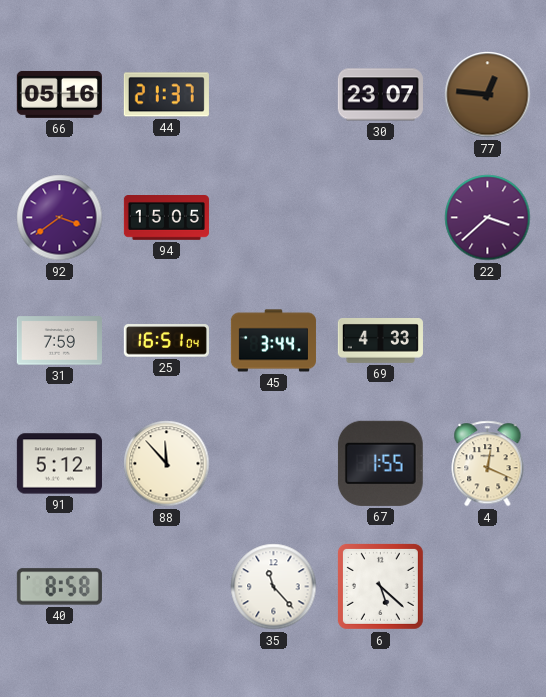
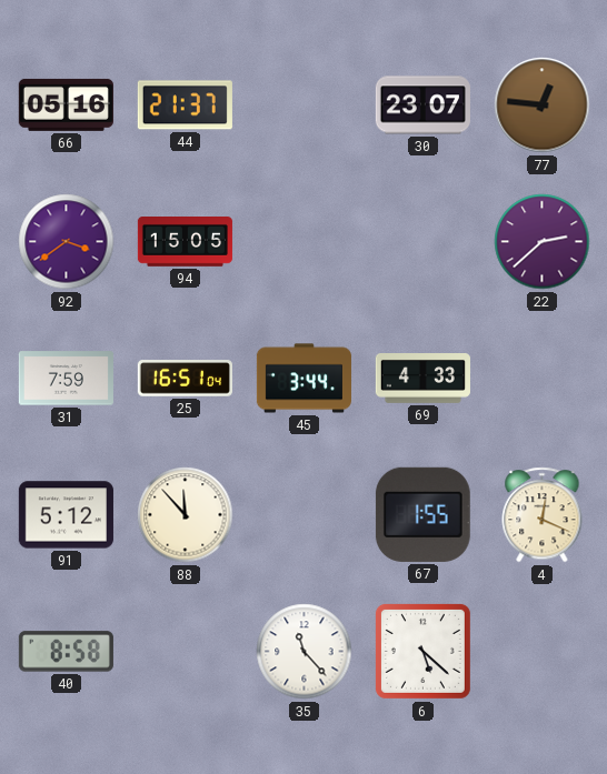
22: 3:38 -> 2:38 (543, 242)
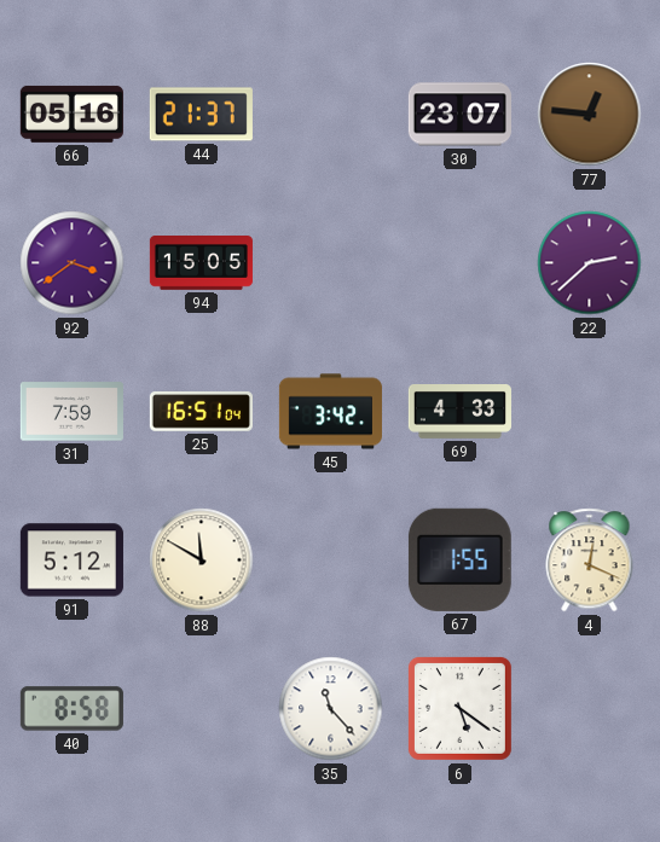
45: 3:44 -> 3:42 (330, 412)
88: 11:53 -> 11:50 (202, 561)
6: 5:22 -> 5:21 (459, 708)
